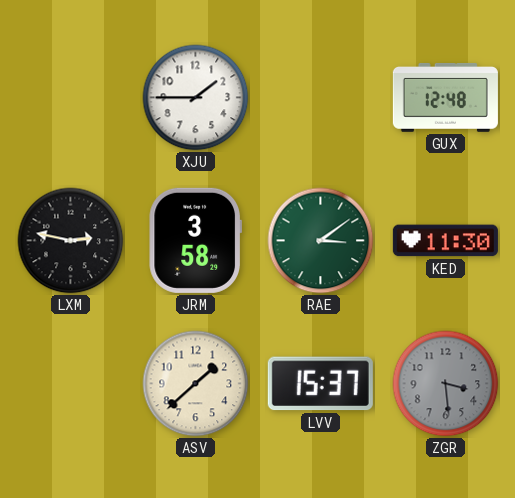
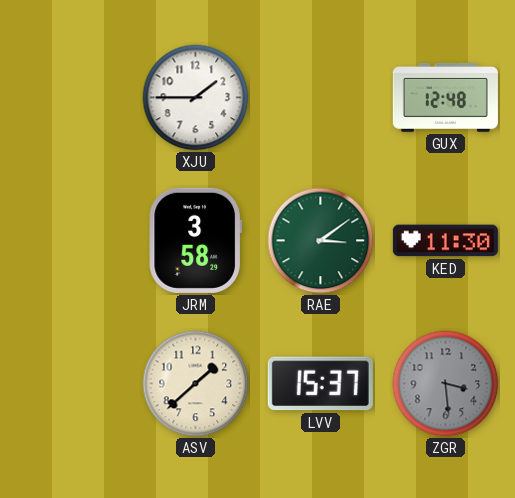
LXM: 2:47 -> none (71, 241)
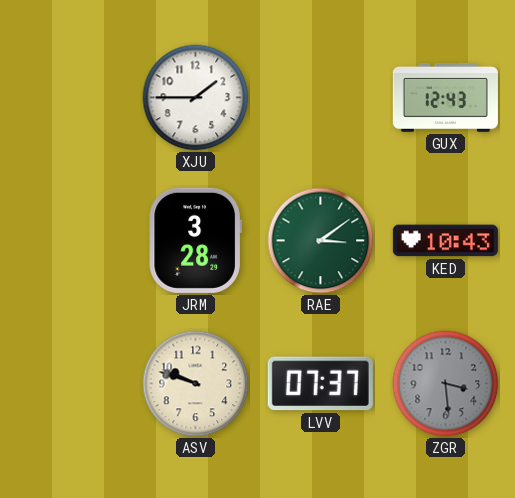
GUX: 12:48 -> 12:43 (445, 97)
JRM: 3:58 -> 3:28 (195, 240)
KED: 11:30 -> 10:43 (445, 241)
ASV: 1:38 -> 9:48 (196, 384)
LVV: 15:37 -> 07:37 (320, 384)
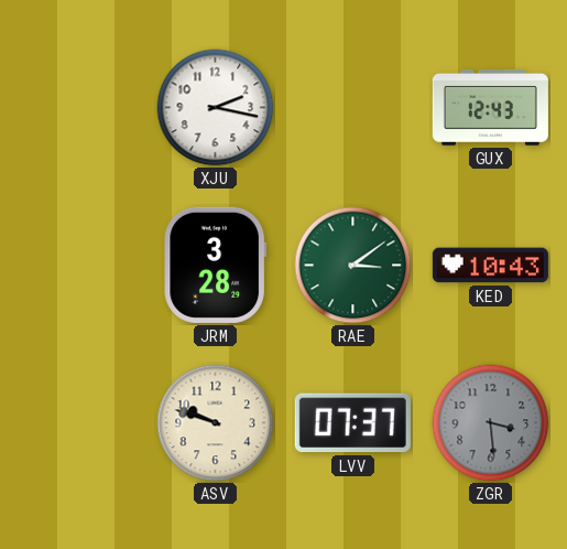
XJU: 1:45 -> 2:17 (216, 108)
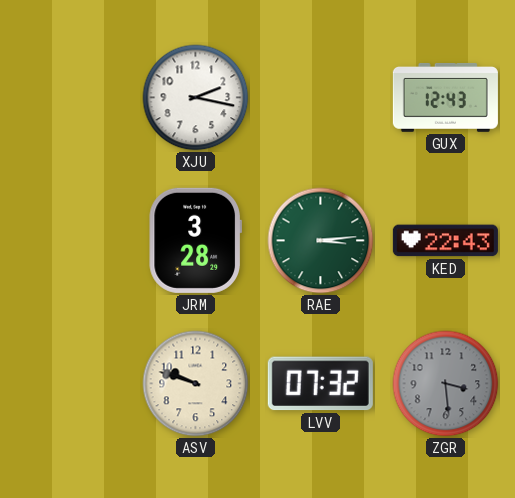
RAE: 3:09 -> 3:14 (321, 241)
KED: 10:43 -> 22:43 (445, 241)
LVV: 07:37 -> 07:32 (320, 384)
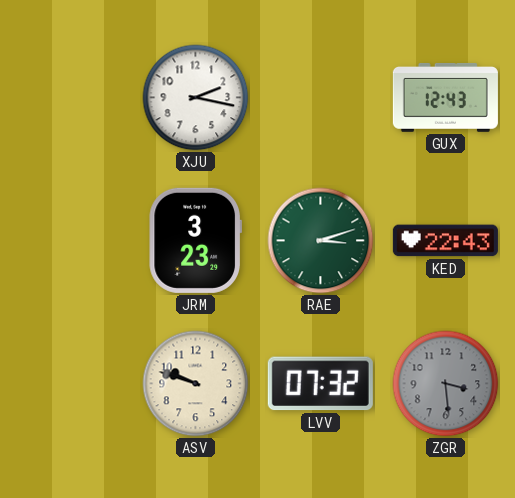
JRM: 3:28 -> 3:23 (195, 240)
RAE: 3:14 -> 3:12 (321, 241)
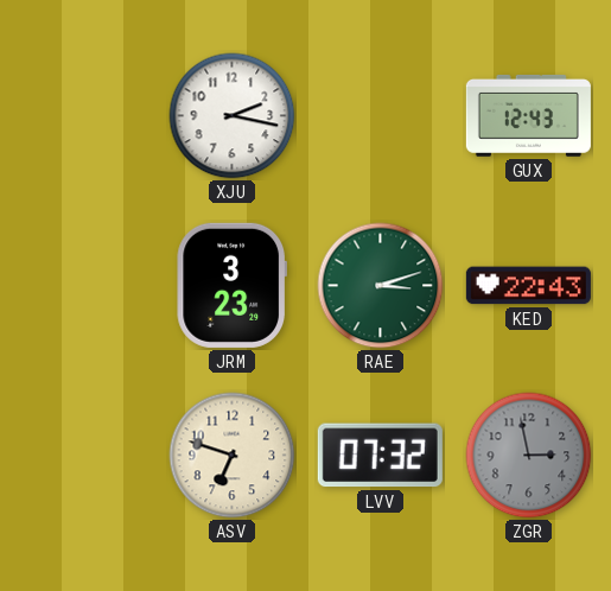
ASV: 9:48 -> 6:48 (233, 456)
ZGR: 3:29 -> 2:58 (529, 456)
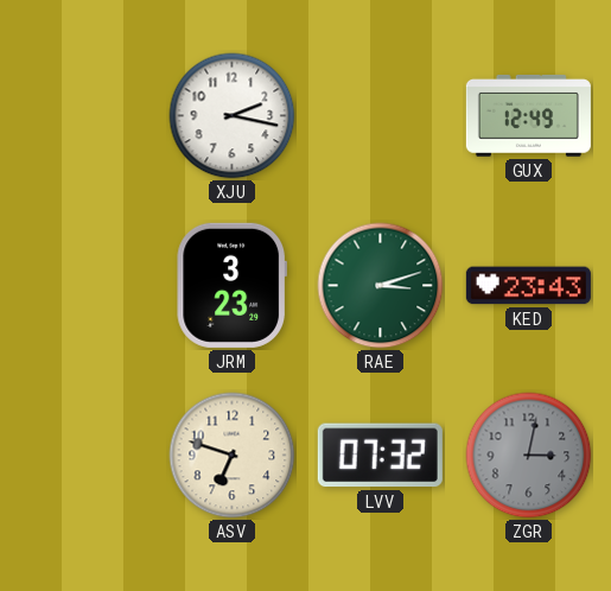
GUX: 12:43 -> 12:49 (528, 115)
KED: 22:43 -> 23:43 (528, 286)
ZGR: 2:58 -> 3:02 (529, 456)
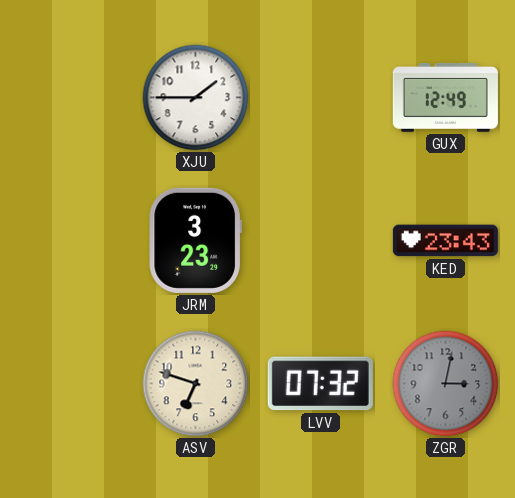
XJU: 2:17 -> 1:45 (196, 98)
RAE: 3:12 -> none (381, 286)
